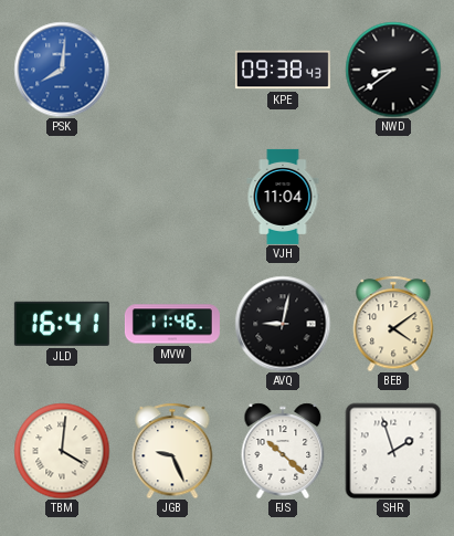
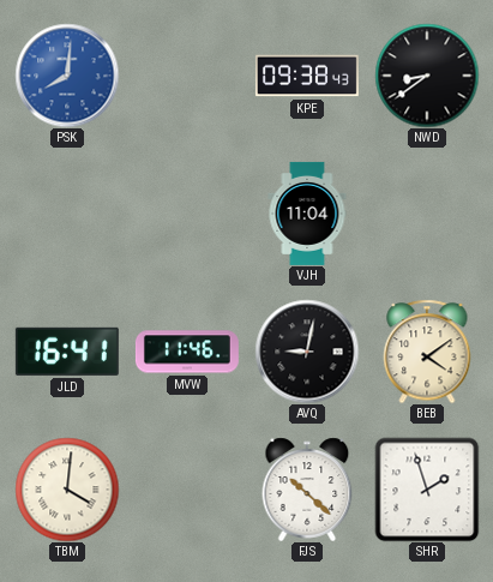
JGB: 9:26 -> none (172, 451)
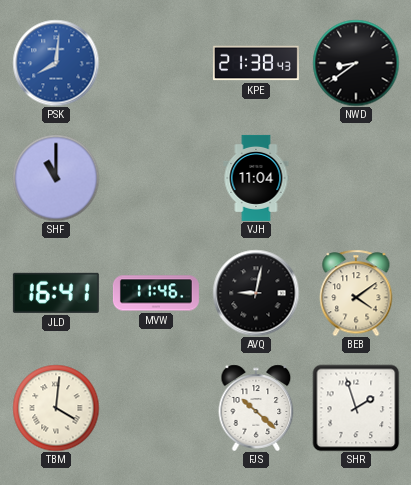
KPE: 09:38 -> 21:38 (256, 63)
SHF: none -> 11:00 (56, 178)
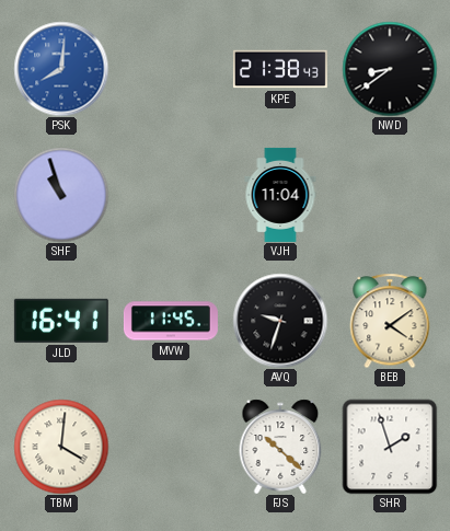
SHF: 11:00 -> 10:57 (61, 195)
MVW: 11:46 -> 11:45 (171, 321)
AVQ: 9:02 -> 9:33 (280, 321)
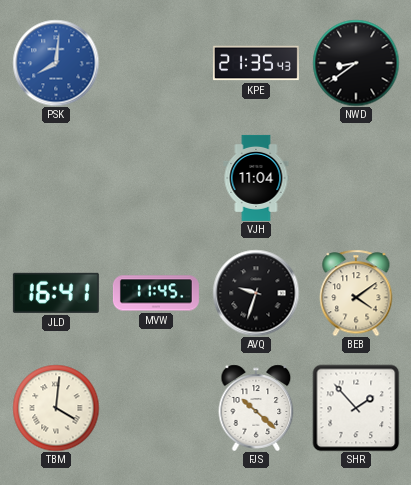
KPE: 21:38 -> 21:35 (256, 63)
SHF: 10:57 -> none (61, 195)
SHR: 1:57 -> 1:53 (356, 408)
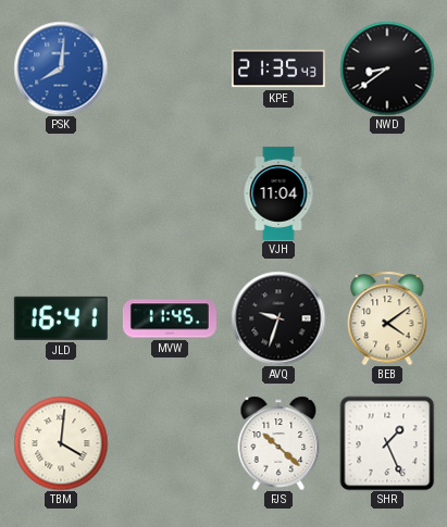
SHR: 1:53 -> 1:26 (387, 443)
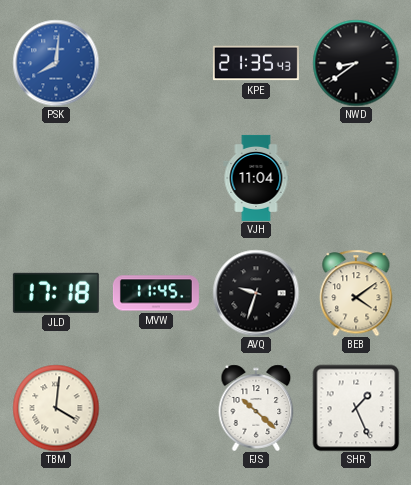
JLD: 16:41 -> 17:18 (56, 293)
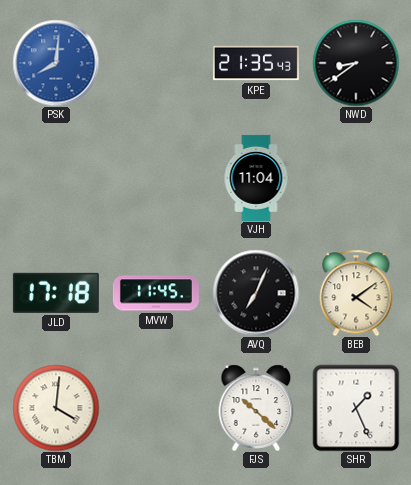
AVQ: 9:33 -> 7:04 (256, 293)
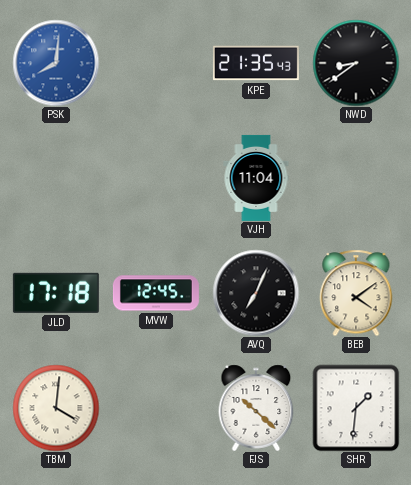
MVW: 11:45 -> 12:45 (156, 293)
SHR: 1:26 -> 1:31 (356, 408)
